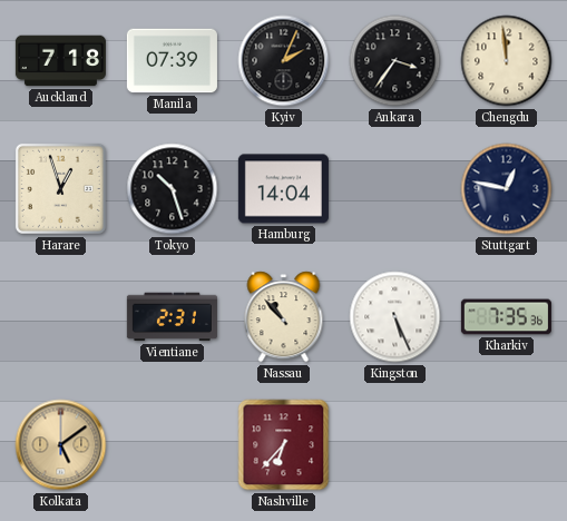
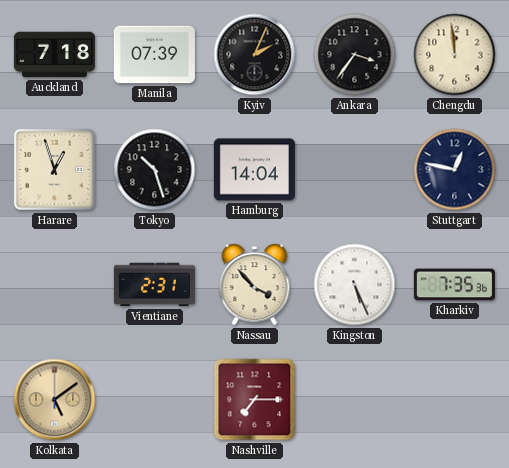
Nassau: 10:53 -> 3:53 (255, 285)
Nashville: 6:37 -> 7:15 (255, 400)
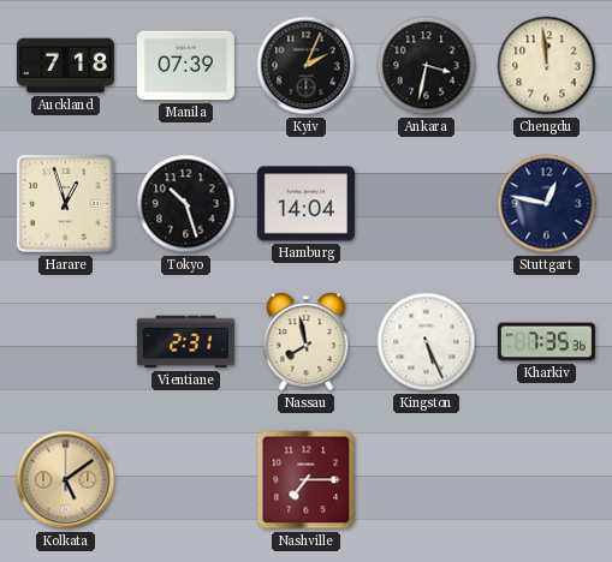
Ankara: 3:36 -> 3:32 (427, 66)
Nassau: 3:53 -> 7:58 (307, 342)
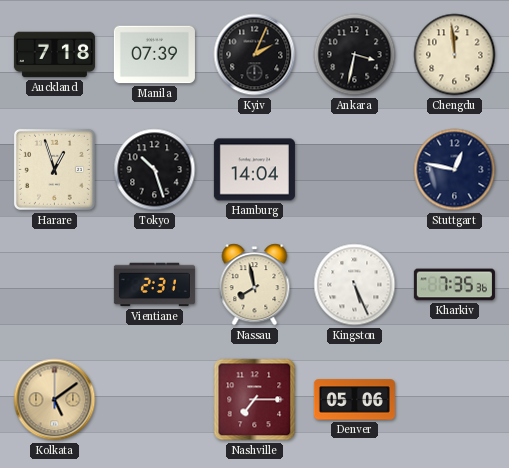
Denver: none -> 05:06 (354, 400)
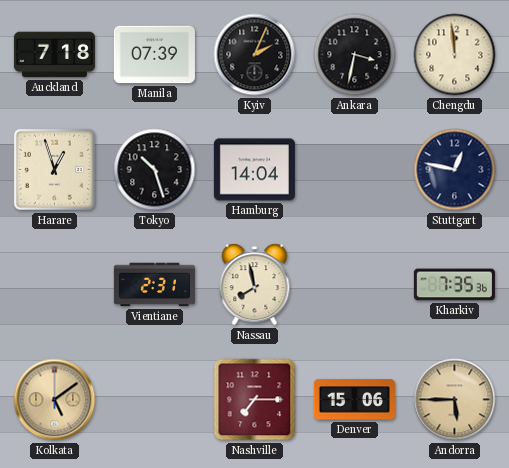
Kingston: 5:26 -> none (355, 285)
Denver: 05:06 -> 15:06 (354, 400)
Andorra: none -> 5:45 (455, 400)
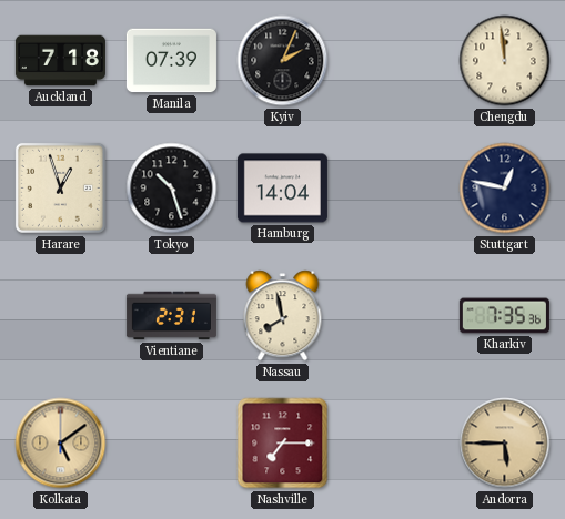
Ankara: 3:32 -> none (355, 55)
Denver: 15:06 -> none (354, 400)
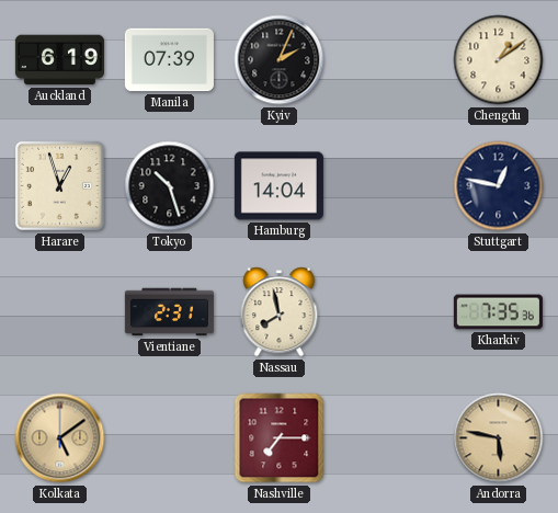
Auckland: 7:18 -> 6:19 (59, 60)
Chengdu: 11:59 -> 1:09 (499, 60)
Andorra: 5:45 -> 5:47 (499, 438)
